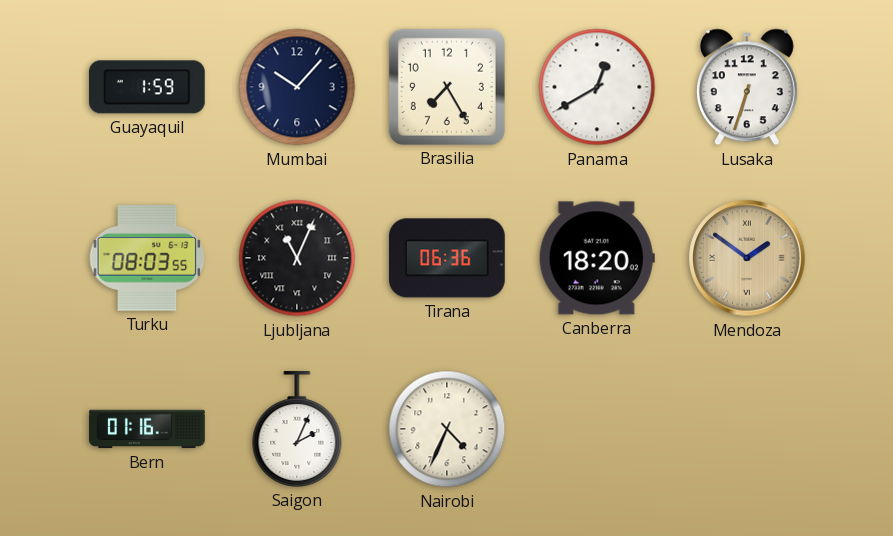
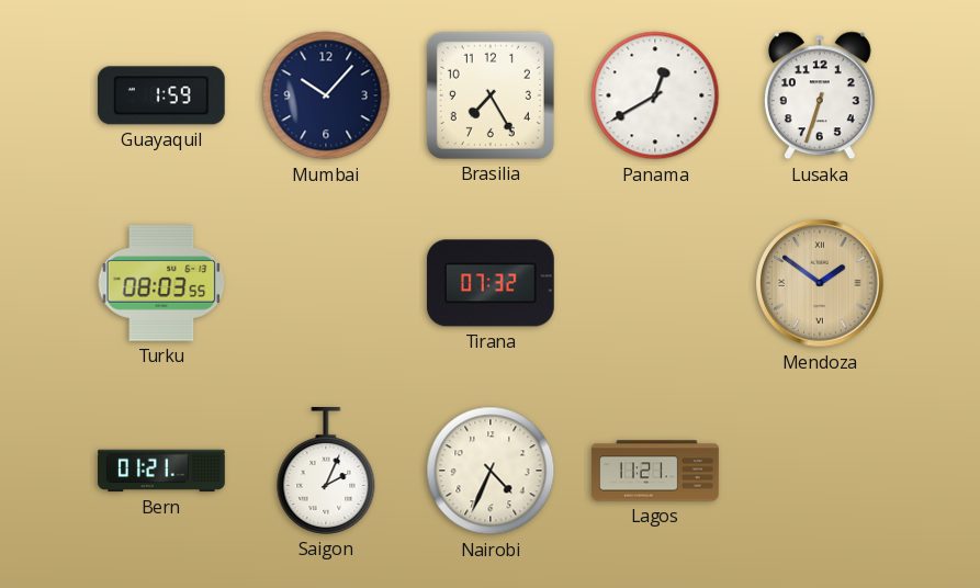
Ljubljana: 11:04 -> none (297, 258)
Tirana: 06:36 -> 07:32 (491, 283)
Canberra: 18:20 -> none (597, 258)
Bern: 01:16 -> 01:21 (162, 471)
Lagos: none -> 11:21 (655, 471)
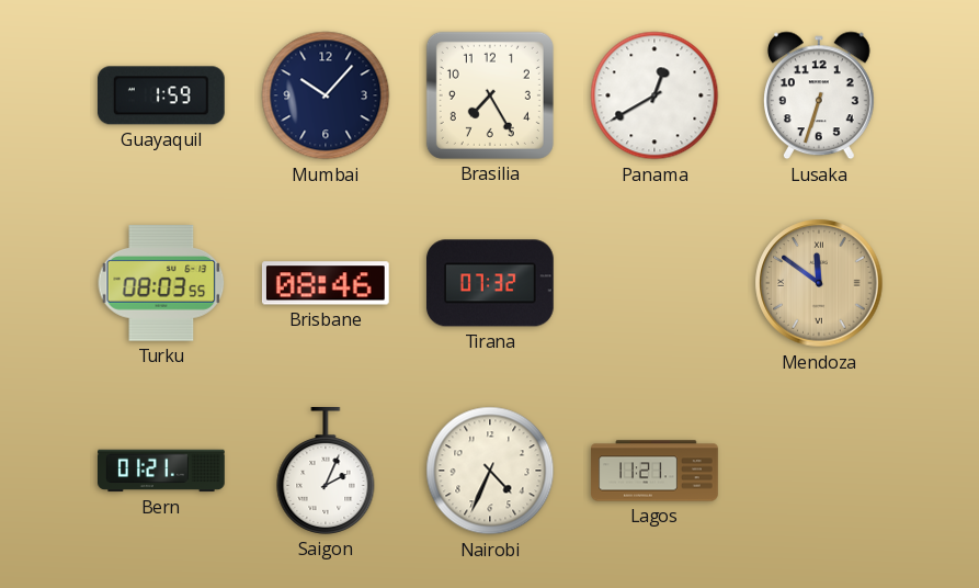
Brisbane: none -> 08:46 (326, 283)
Mendoza: 1:51 -> 11:51 (819, 283)
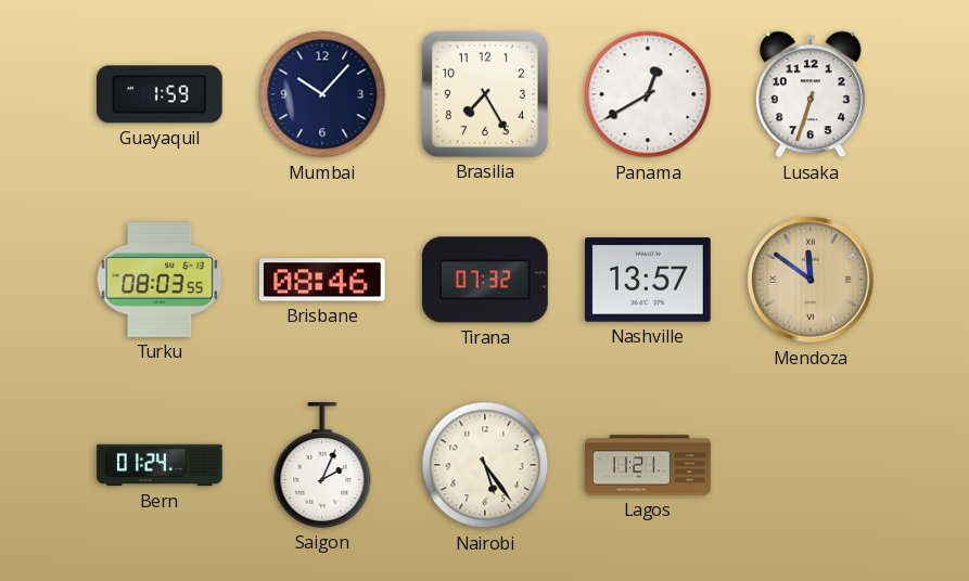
Nashville: none -> 13:57 (649, 280)
Bern: 01:21 -> 01:24 (161, 465)
Nairobi: 4:34 -> 5:24 (485, 465)
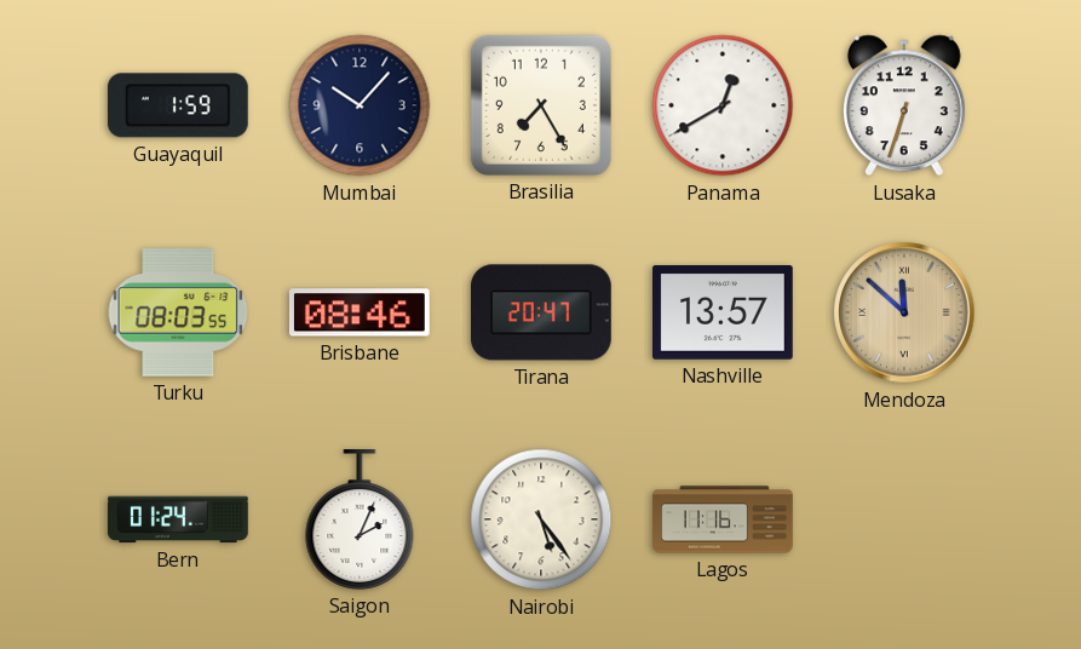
Tirana: 07:32 -> 20:47 (541, 312)
Mendoza: 11:51 -> 11:52 (904, 312)
Lagos: 11:21 -> 11:16 (723, 519)
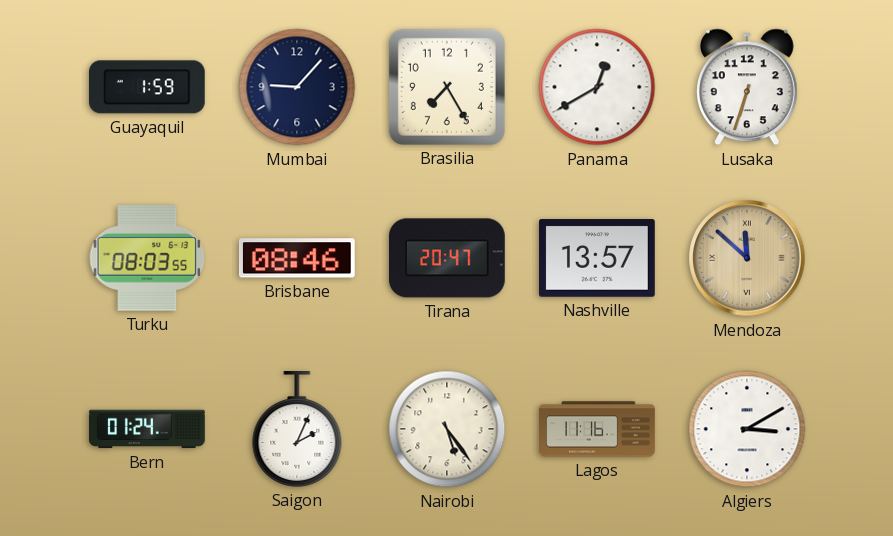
Mumbai: 10:07 -> 9:07 (297, 87)
Algiers: none -> 3:10 (747, 429)
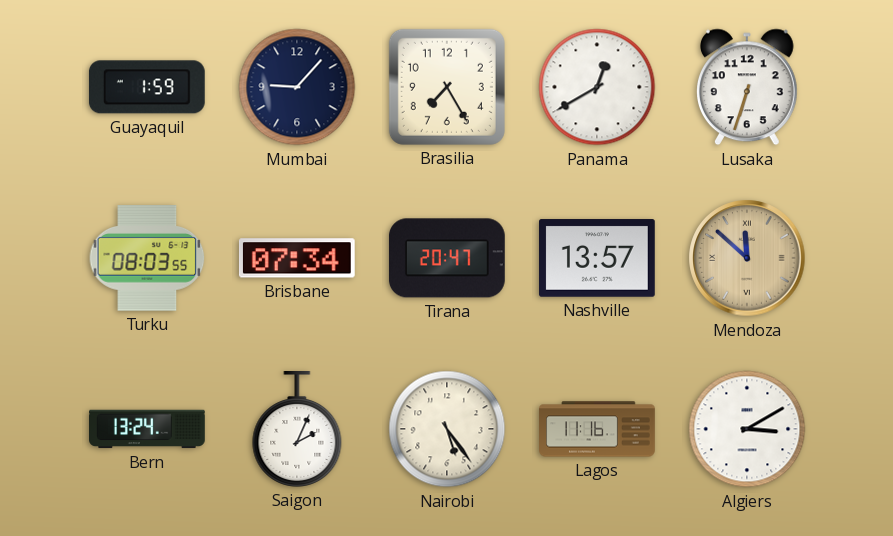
Brisbane: 08:46 -> 07:34 (297, 258)
Bern: 01:24 -> 13:24 (148, 429)
